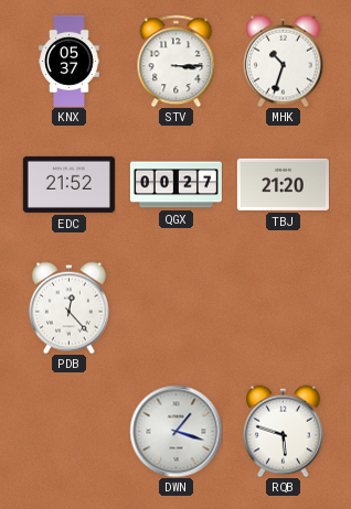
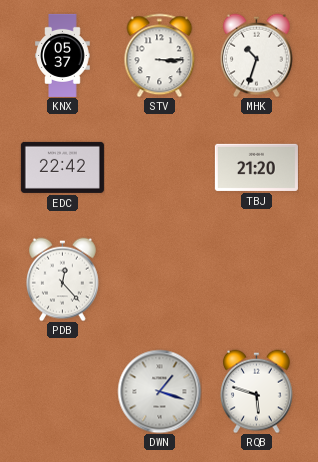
EDC: 21:52 -> 22:42 (62, 167)
QGX: 00:27 -> none (175, 185)
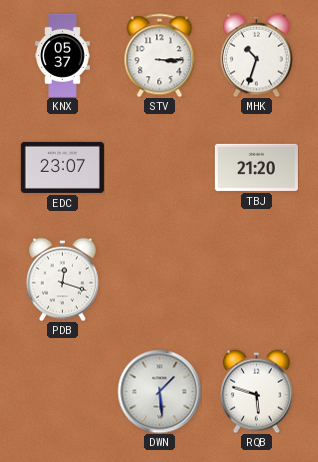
EDC: 22:42 -> 23:07 (62, 167)
PDB: 12:23 -> 12:18 (62, 279)
DWN: 1:18 -> 1:29 (159, 391)
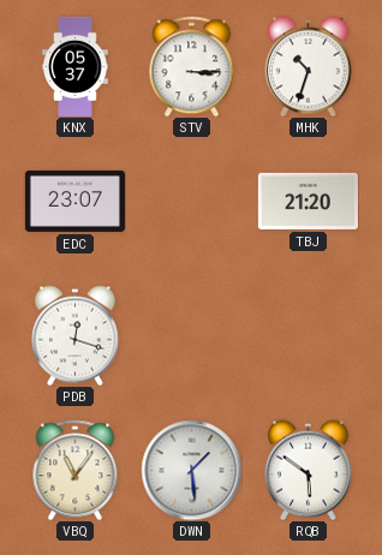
VBQ: none -> 11:06 (76, 470)
RQB: 5:48 -> 5:51 (308, 470)
